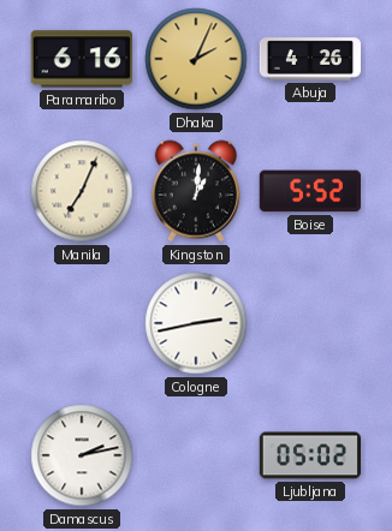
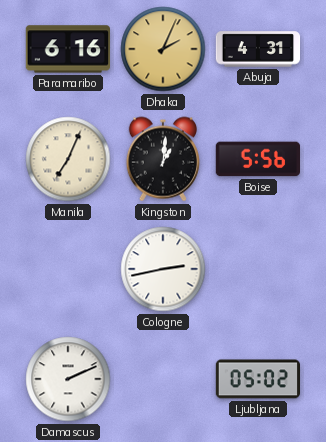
Abuja: 4:26 -> 4:31 (258, 49)
Boise: 5:52 -> 5:56 (257, 159)
Damascus: 2:13 -> 2:11 (68, 379)
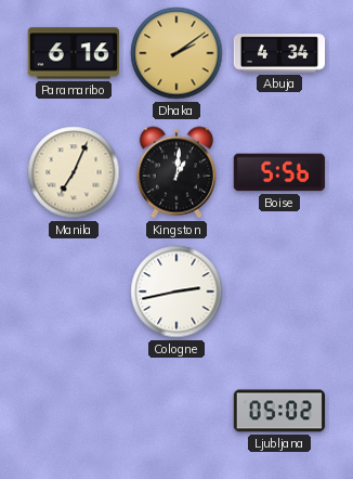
Dhaka: 2:04 -> 2:09 (176, 53)
Abuja: 4:31 -> 4:34 (279, 53)
Damascus: 2:11 -> none (68, 379)
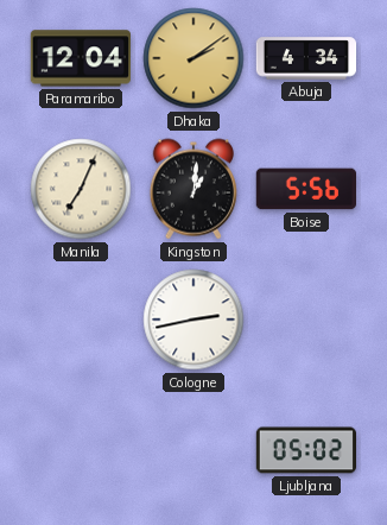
Paramaribo: 6:16 -> 12:04 (80, 58)
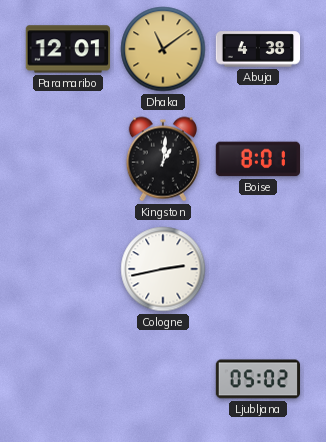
Paramaribo: 12:04 -> 12:01 (67, 49)
Dhaka: 2:09 -> 11:09 (163, 49)
Abuja: 4:34 -> 4:38 (258, 49)
Manila: 7:04 -> none (81, 189)
Boise: 5:56 -> 8:01 (257, 159)
